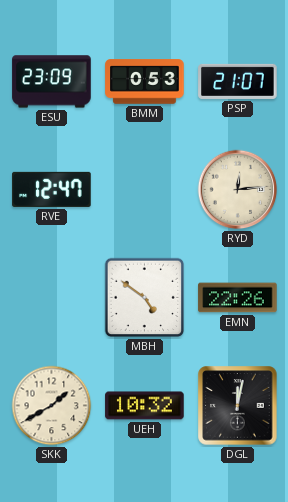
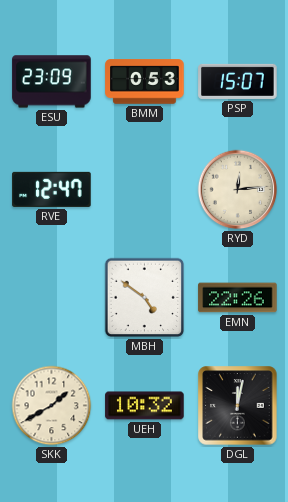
PSP: 21:07 -> 15:07 (238, 81)
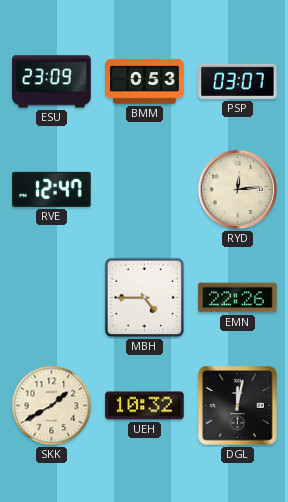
PSP: 15:07 -> 03:07 (238, 81)
MBH: 4:51 -> 4:45 (145, 298)
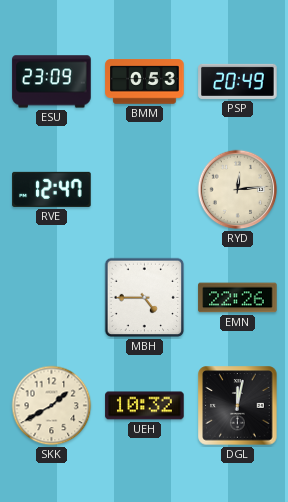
PSP: 03:07 -> 20:49 (238, 81)
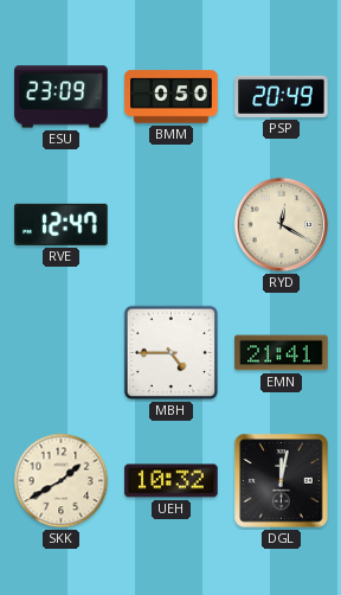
BMM: 0:53 -> 0:50 (172, 97)
RYD: 12:14 -> 12:20 (282, 225)
EMN: 22:26 -> 21:41 (282, 353)
